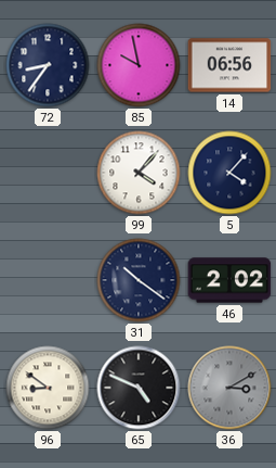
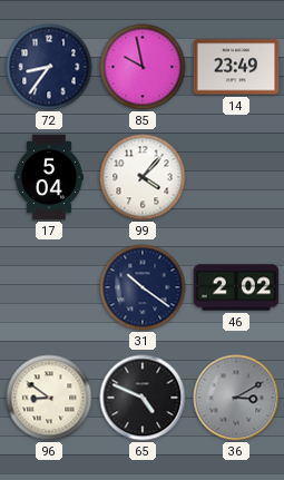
14: 06:56 -> 23:49 (236, 67)
17: none -> 5:04 (49, 177)
5: 4:07 -> none (229, 173)
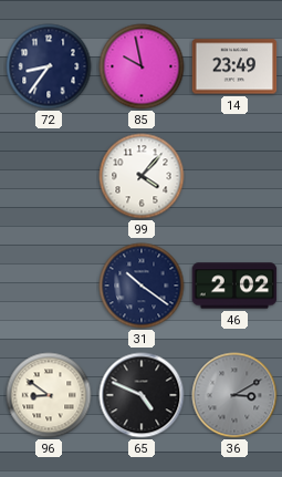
17: 5:04 -> none (49, 177)
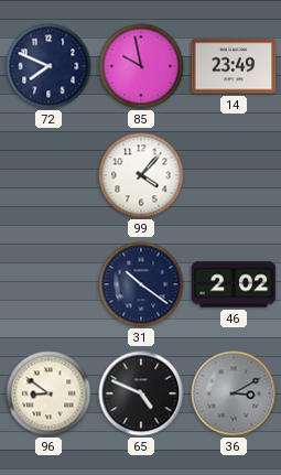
72: 8:36 -> 7:49 (48, 66)
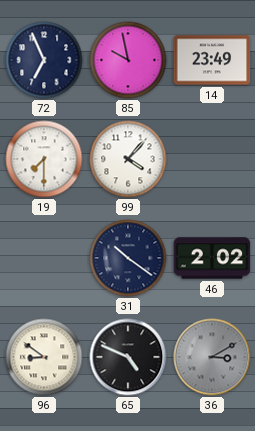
72: 7:49 -> 6:56 (44, 60)
19: none -> 7:30 (44, 159)
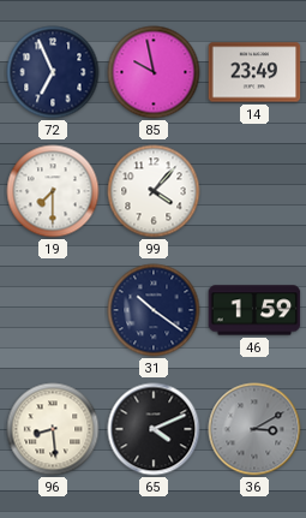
46: 2:02 -> 1:59 (254, 310)
96: 8:51 -> 8:29 (53, 429)
65: 4:49 -> 4:11 (154, 429)
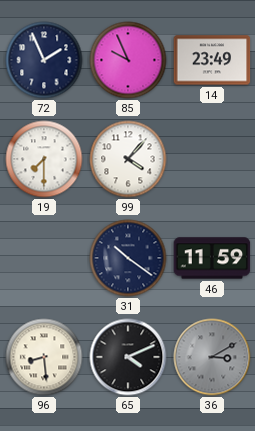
72: 6:56 -> 1:56 (44, 60)
85: 9:58 -> 9:56 (128, 60)
46: 1:59 -> 11:59 (212, 258)
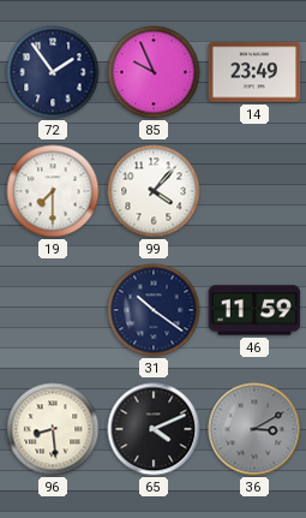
72: 1:56 -> 1:54 (53, 72)
